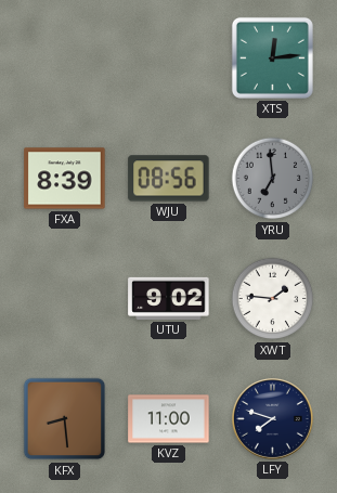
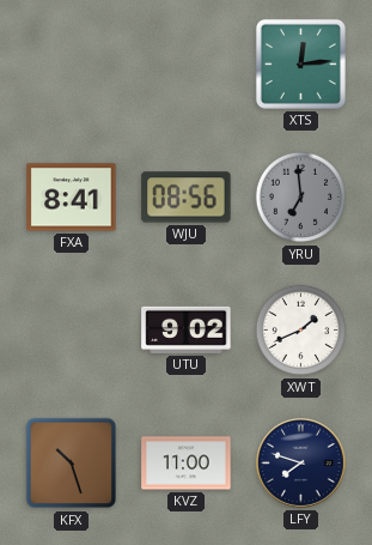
FXA: 8:39 -> 8:41 (72, 198)
XWT: 1:46 -> 1:41 (301, 331)
KFX: 8:29 -> 10:27 (72, 464)
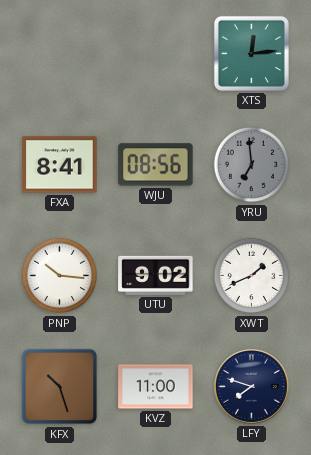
PNP: none -> 10:16 (60, 276)
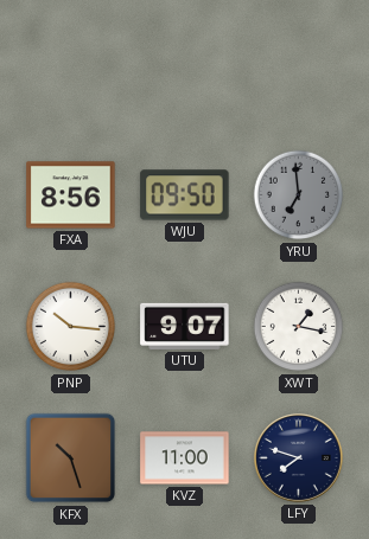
XTS: 12:14 -> none (251, 53)
FXA: 8:41 -> 8:56 (71, 195)
WJU: 08:56 -> 09:50 (185, 195)
UTU: 9:02 -> 9:07 (185, 326)
XWT: 1:41 -> 1:17 (299, 327)
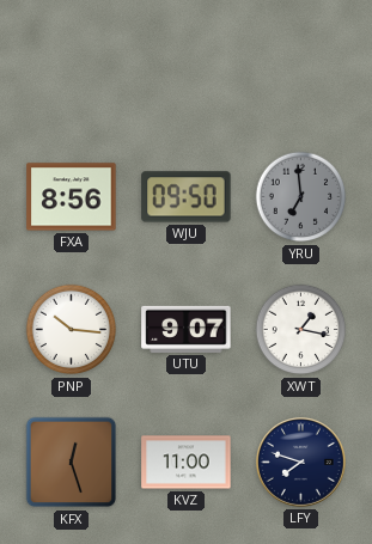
KFX: 10:27 -> 12:27 (72, 463)
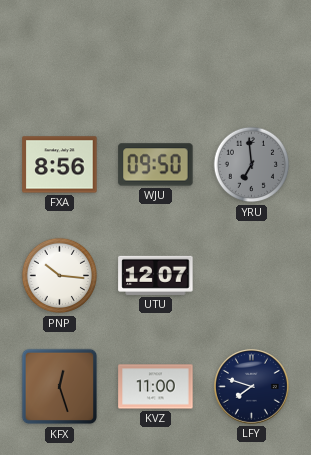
UTU: 9:07 -> 12:07 (156, 275)
XWT: 1:17 -> none (301, 330)
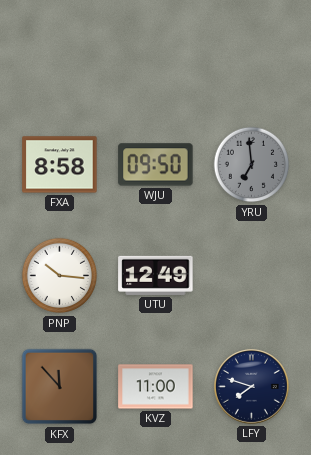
FXA: 8:56 -> 8:58 (60, 165)
UTU: 12:07 -> 12:49 (156, 275)
KFX: 12:27 -> 11:53 (60, 387)
